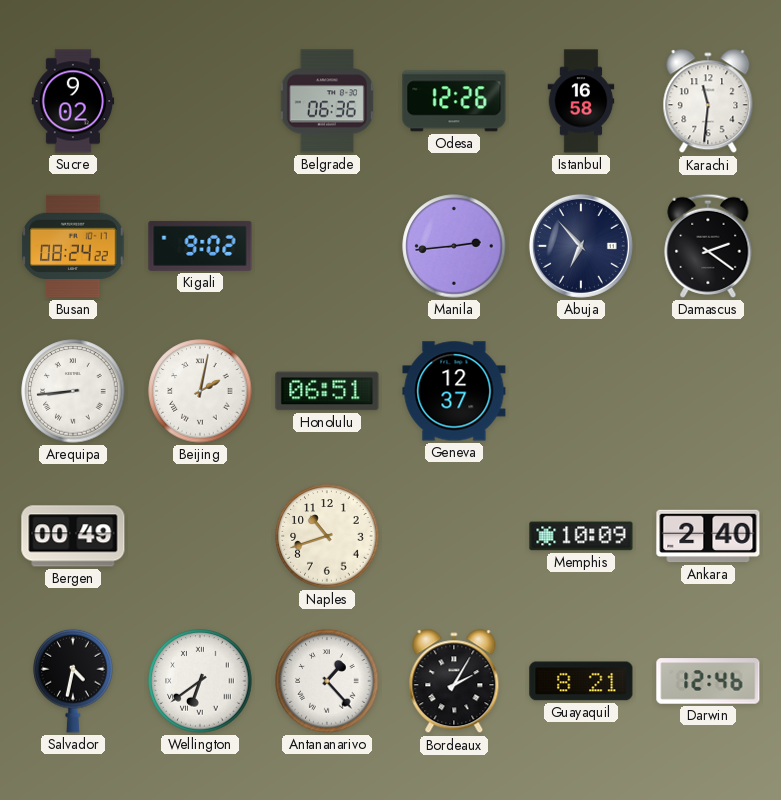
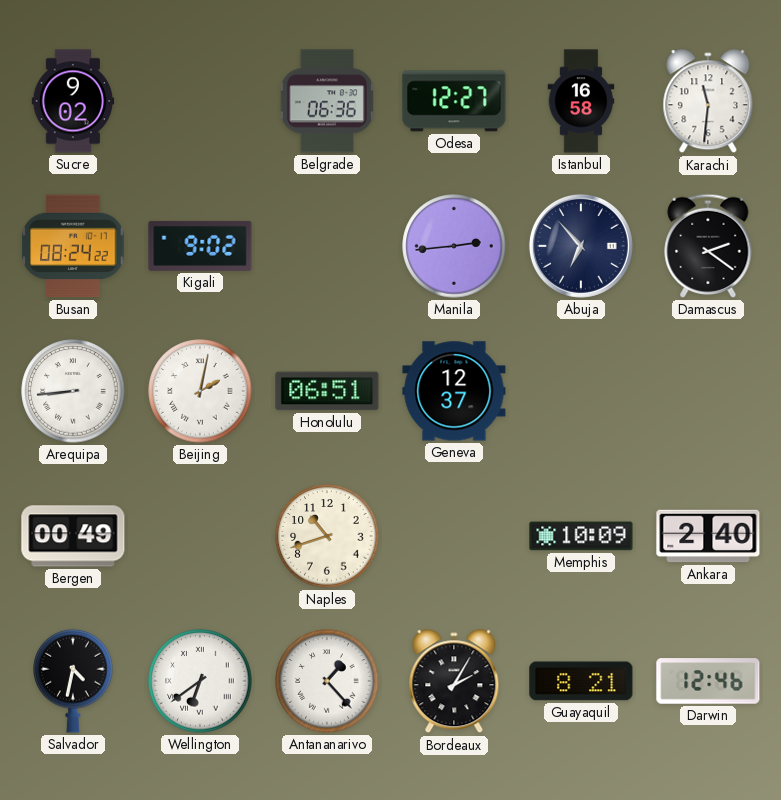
Odesa: 12:26 -> 12:27 (454, 101)
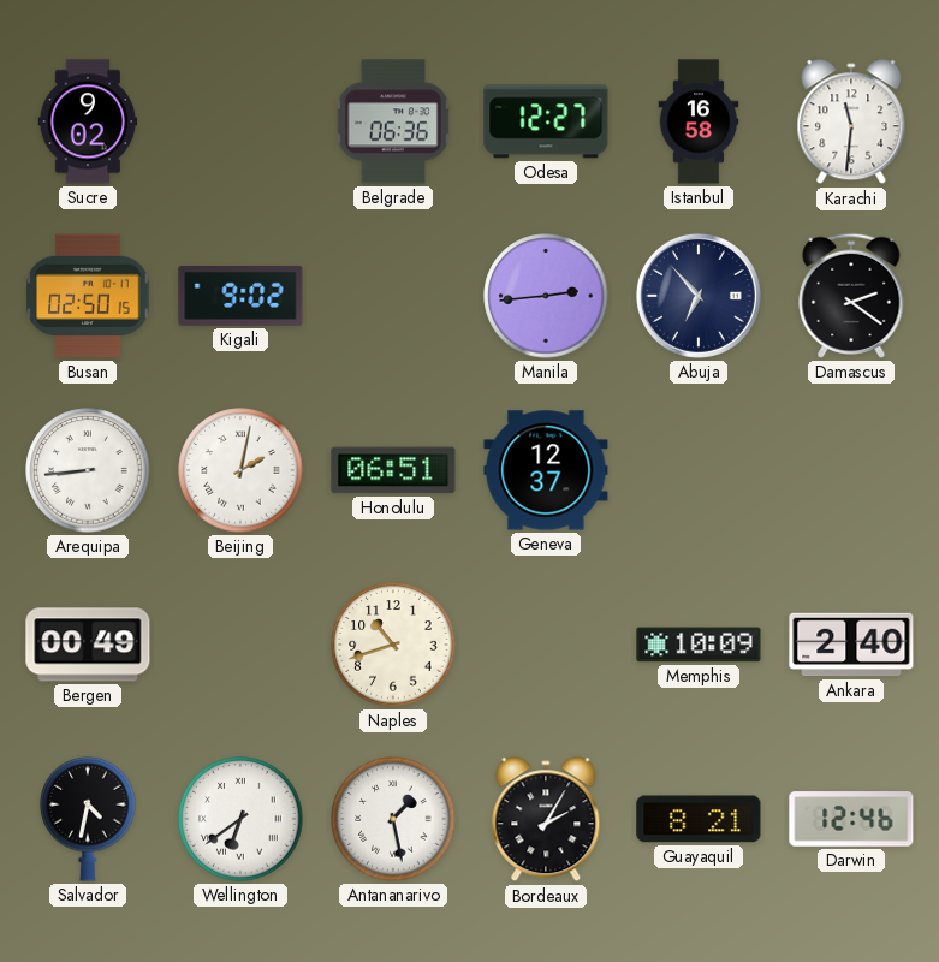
Busan: 08:24 -> 02:50 (88, 296)
Antananarivo: 1:23 -> 1:28 (393, 819)
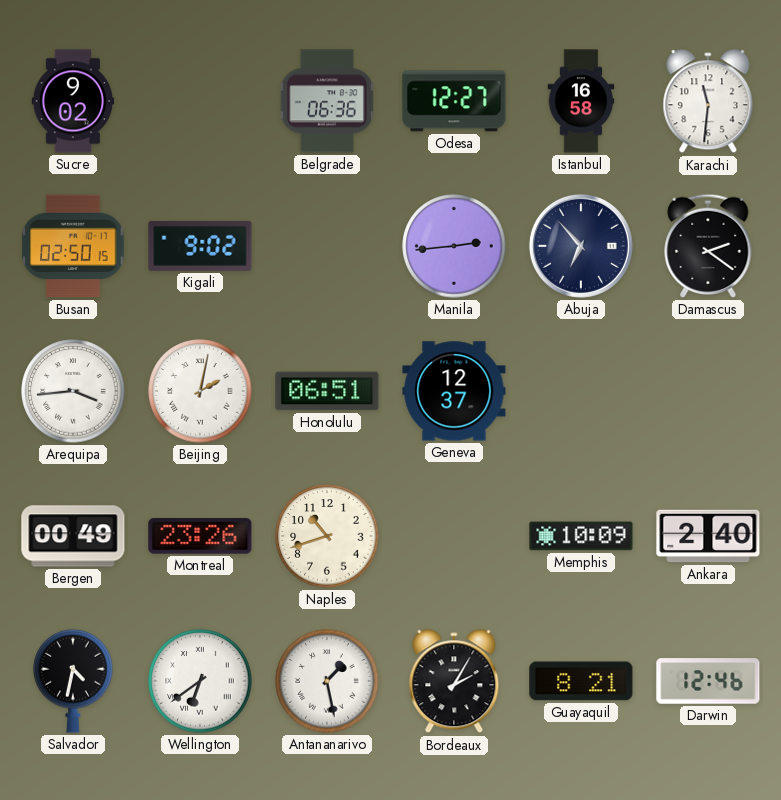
Arequipa: 8:44 -> 3:44 (73, 391)
Montreal: none -> 23:26 (200, 536)
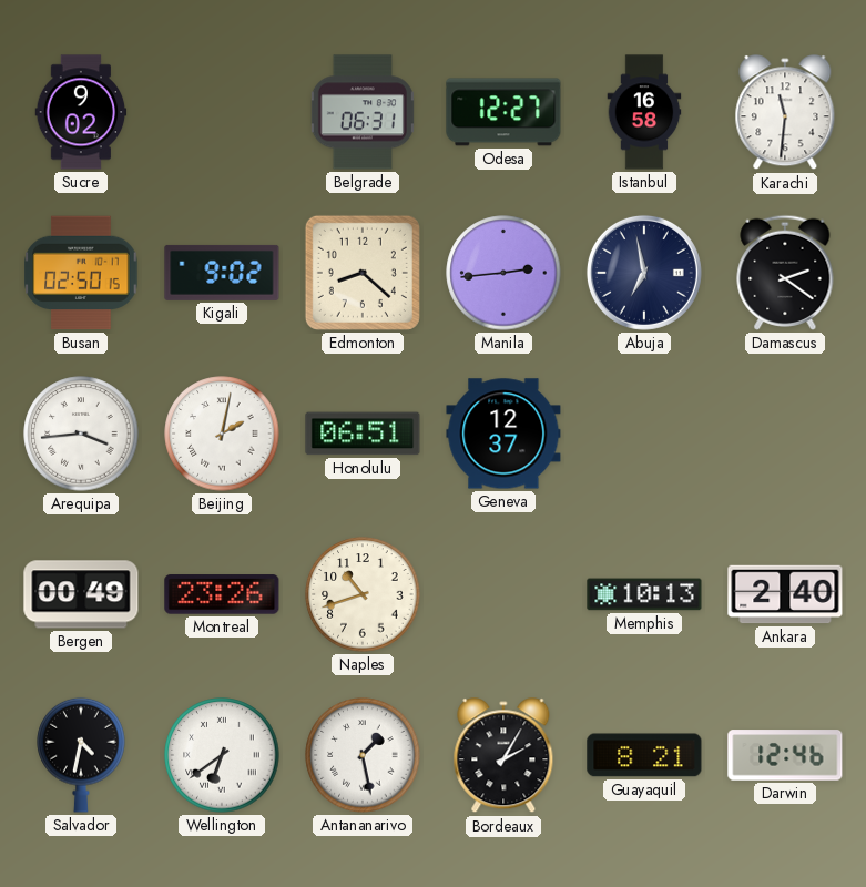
Belgrade: 06:36 -> 06:31 (363, 112)
Edmonton: none -> 8:22 (363, 273)
Abuja: 6:53 -> 6:58 (644, 273)
Memphis: 10:09 -> 10:13 (644, 594)
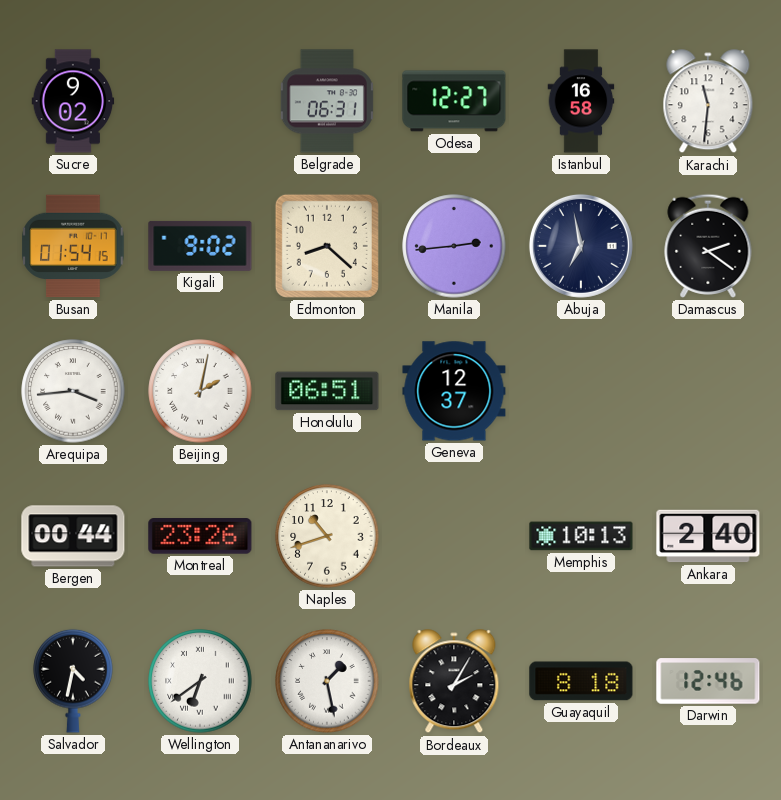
Busan: 02:50 -> 01:54 (73, 246)
Bergen: 00:49 -> 00:44 (73, 536)
Guayaquil: 8:21 -> 8:18 (581, 681)
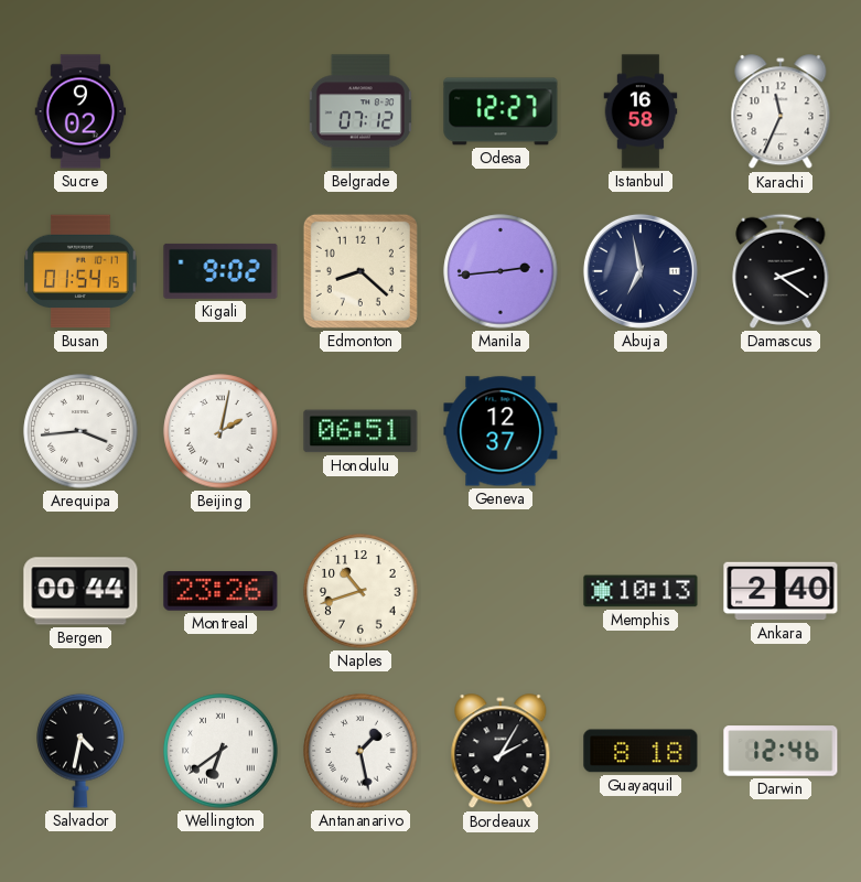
Belgrade: 06:31 -> 07:12 (360, 111)
Karachi: 11:31 -> 11:34 (781, 112)
